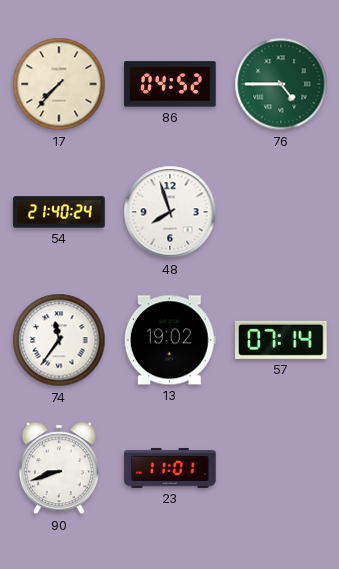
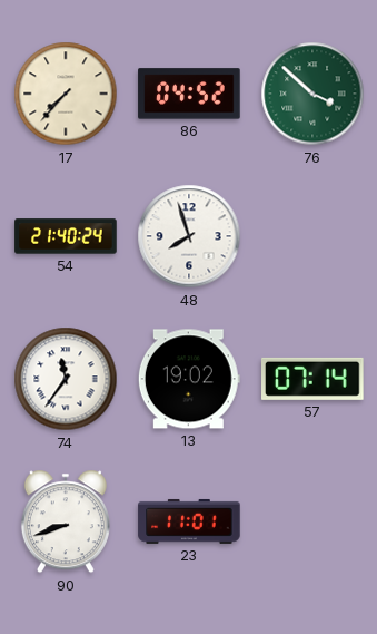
76: 4:45 -> 3:52 (312, 94)
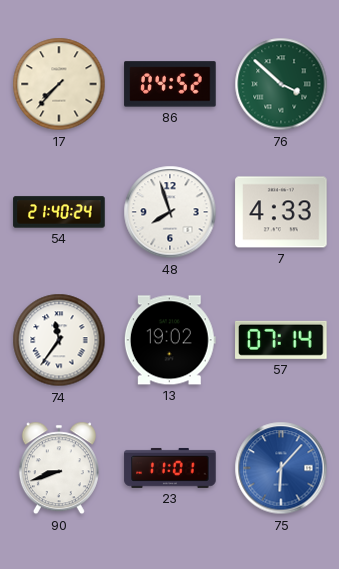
7: none -> 4:33 (281, 212)
75: none -> 6:07 (281, 468)
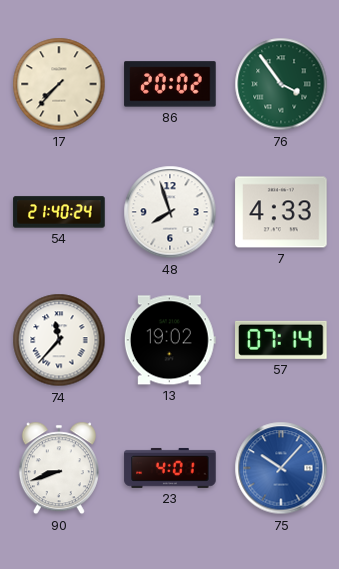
86: 04:52 -> 20:02 (170, 84)
76: 3:52 -> 3:54 (281, 84)
74: 11:36 -> 11:37 (59, 340)
23: 11:01 -> 4:01 (170, 468)
75: 6:07 -> 10:07 (281, 468)
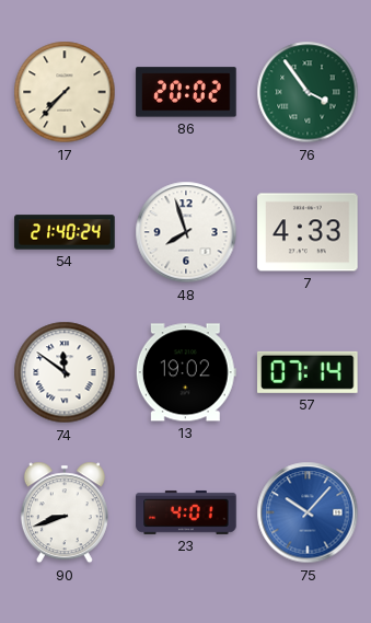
74: 11:37 -> 11:51 (65, 372)
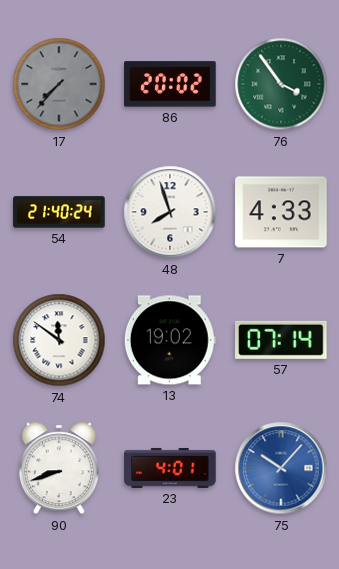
17 dial: cream -> grey (59, 84)
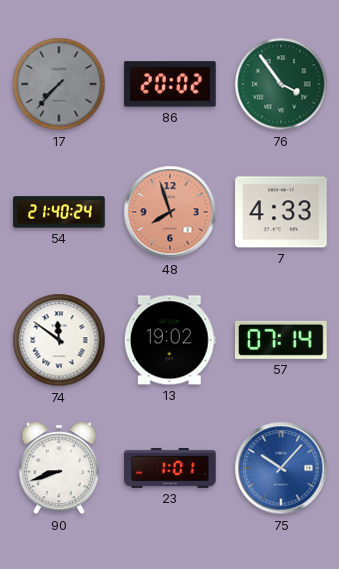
48 dial: white -> salmon (170, 212)
23: 4:01 -> 1:01 (170, 468)
